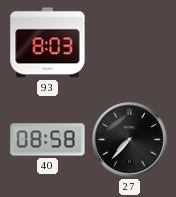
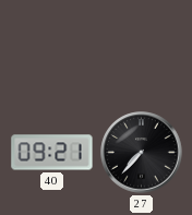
93: 8:03 -> none (48, 43)
40: 08:58 -> 09:21 (52, 153)
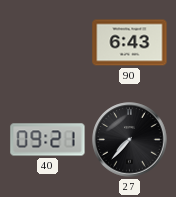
90: none -> 6:43 (130, 43)
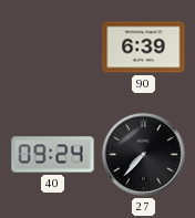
90: 6:43 -> 6:39 (144, 48)
40: 09:21 -> 09:24 (53, 155)
